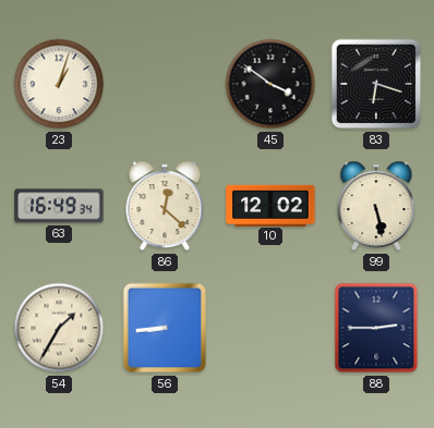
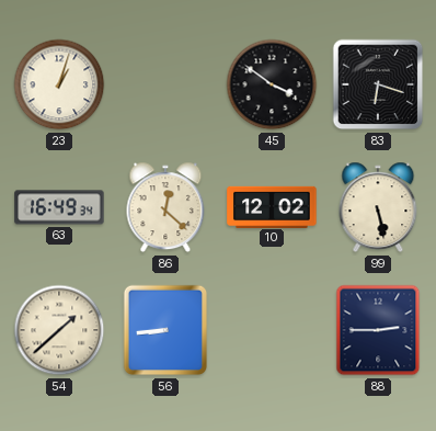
54: 1:35 -> 1:38 (59, 330)
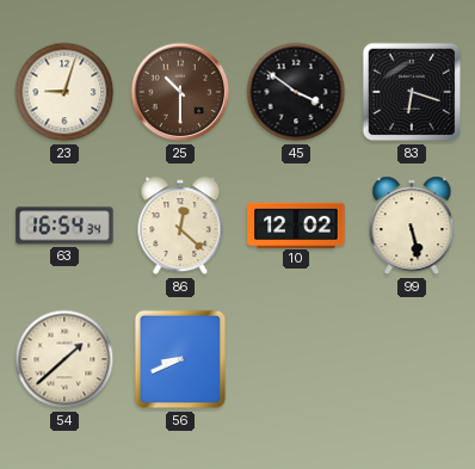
23: 1:03 -> 9:03 (64, 92)
25: none -> 10:30 (180, 92)
63: 16:49 -> 16:54 (64, 226)
56: 8:44 -> 8:41 (180, 359)
88: 2:45 -> none (378, 330)
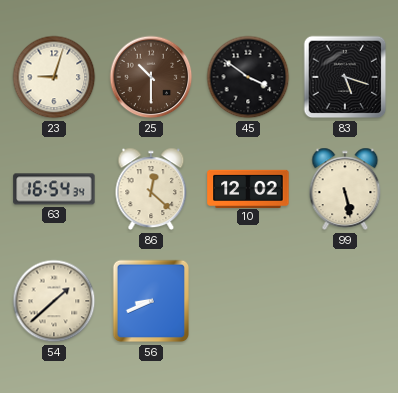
83: 6:18 -> 5:18 (345, 77)
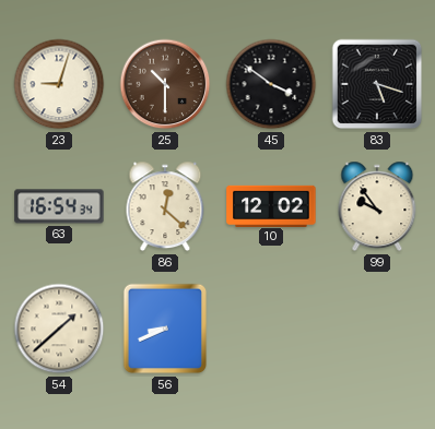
99: 5:28 -> 9:54 (377, 206)
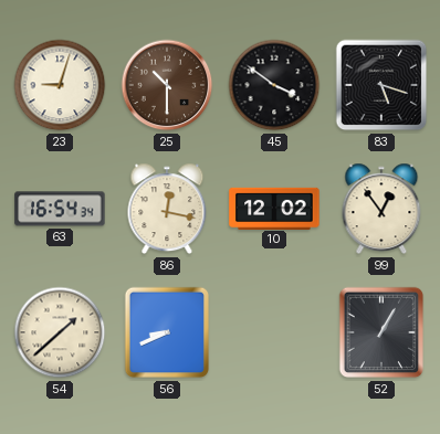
86: 12:22 -> 12:17 (167, 209)
99: 9:54 -> 12:54 (381, 209)
52: none -> 1:05 (381, 332)
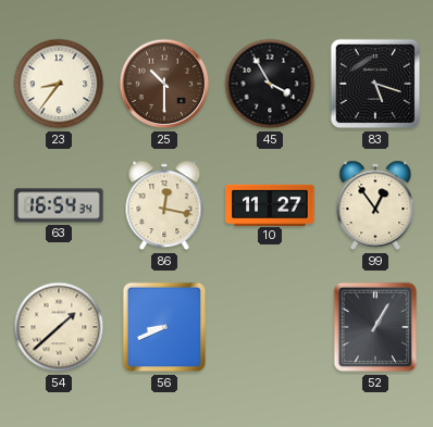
23: 9:03 -> 8:36 (59, 84)
45: 3:51 -> 3:55 (270, 84)
10: 12:02 -> 11:27 (270, 204)
